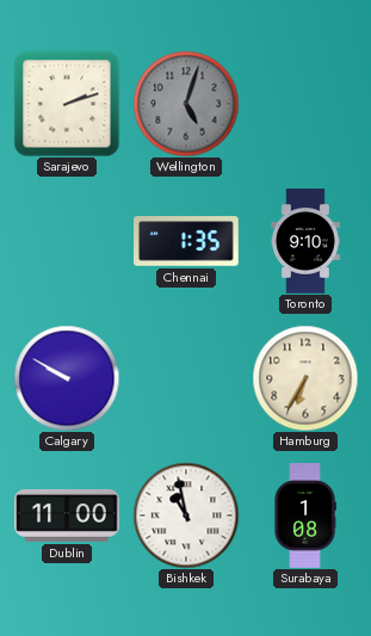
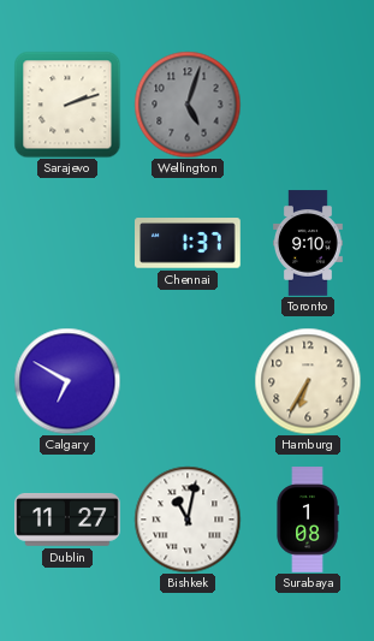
Chennai: 1:35 -> 1:37 (189, 243)
Calgary: 9:50 -> 6:50 (67, 381)
Dublin: 11:00 -> 11:27 (67, 520)
Bishkek: 10:58 -> 11:02 (188, 520)
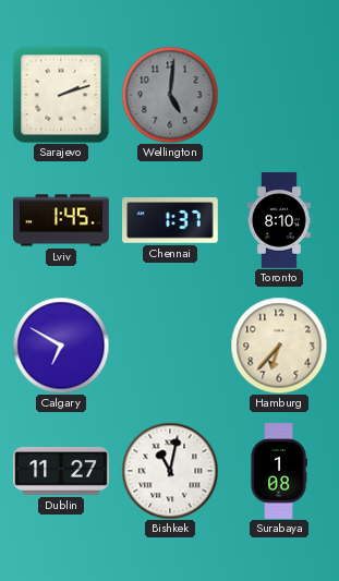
Wellington: 5:03 -> 5:01 (170, 95)
Lviv: none -> 1:45 (61, 220)
Toronto: 9:10 -> 8:10 (280, 220)
Hamburg: 6:35 -> 6:37 (279, 346)
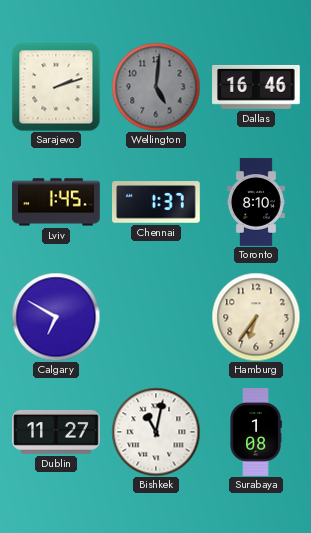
Dallas: none -> 16:46 (256, 87)
Hamburg: 6:37 -> 6:36 (256, 317)
